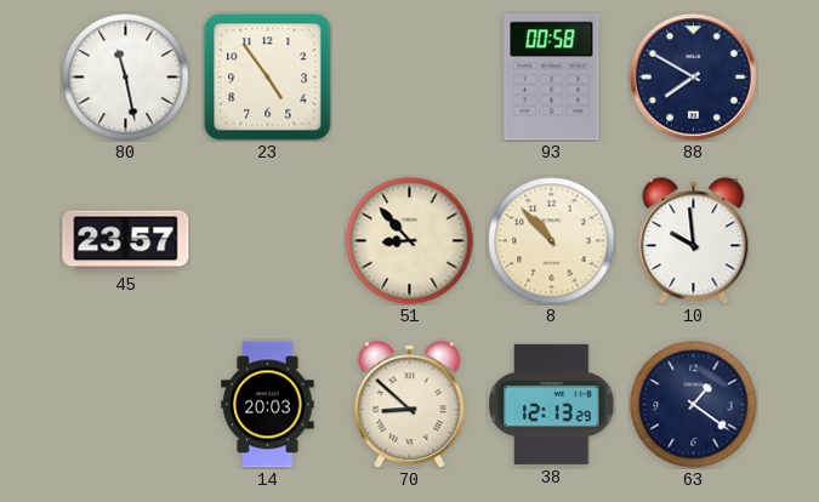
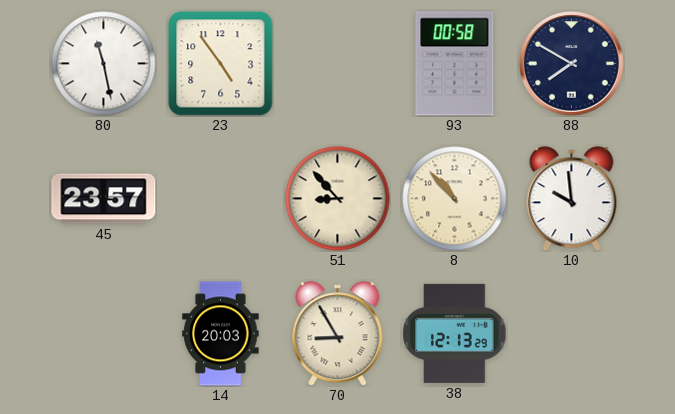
70: 8:52 -> 8:55 (338, 334)
63: 1:21 -> none (694, 405)
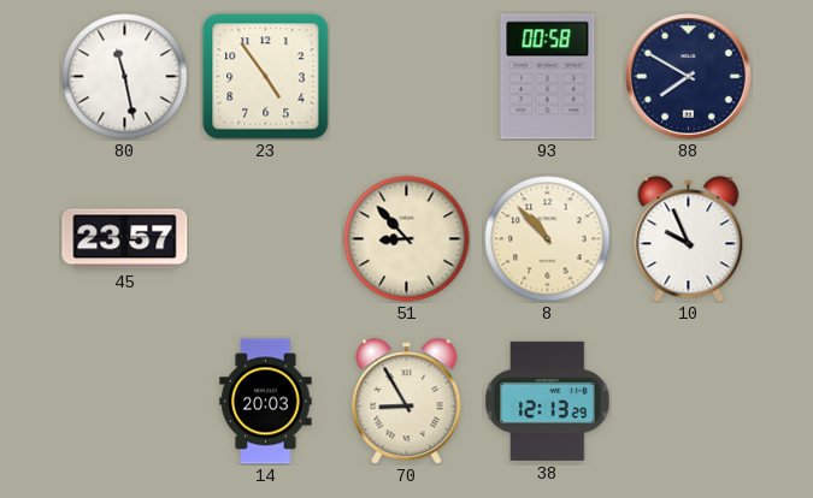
10: 9:59 -> 9:56 (689, 239)
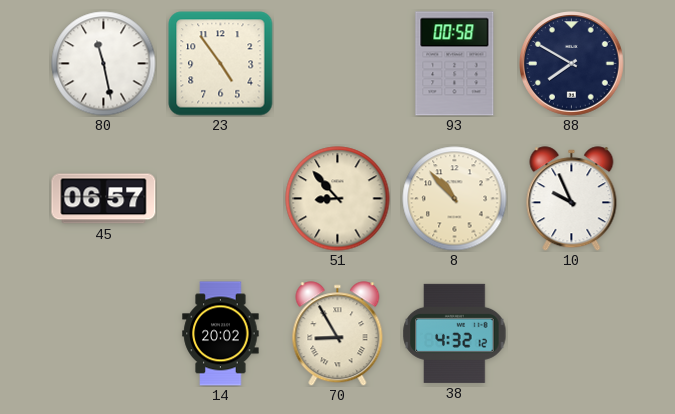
45: 23:57 -> 06:57 (104, 199)
14: 20:03 -> 20:02 (221, 334)
38: 12:13 -> 4:32 (455, 333)
